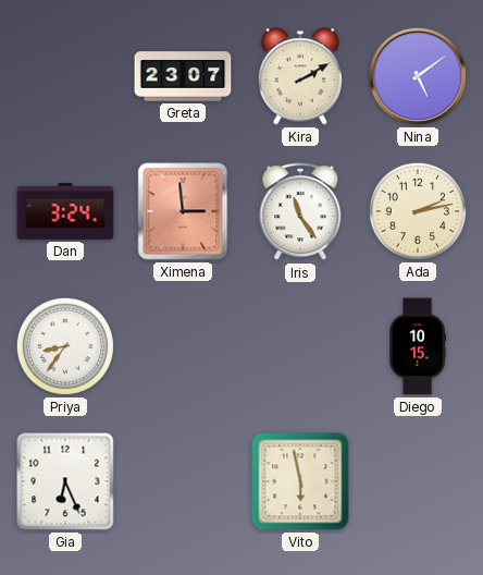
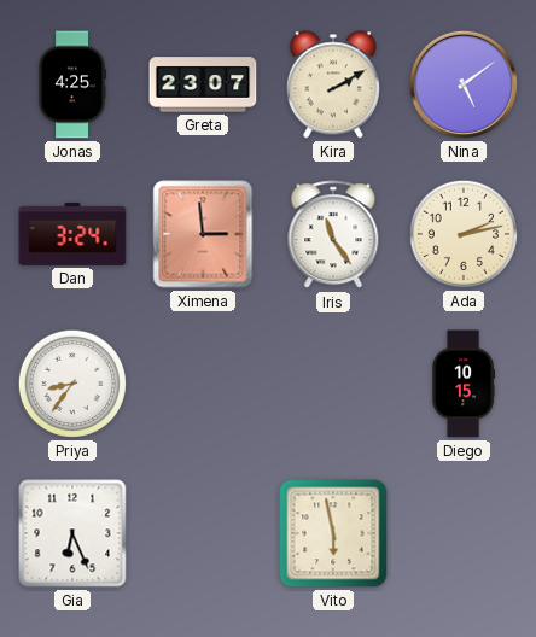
Jonas: none -> 4:25 (72, 84)
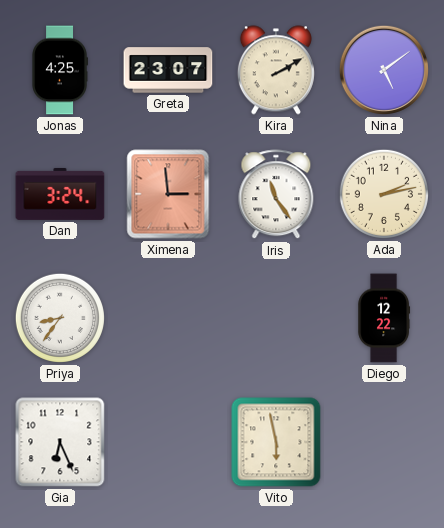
Diego: 10:15 -> 12:22 (384, 318)
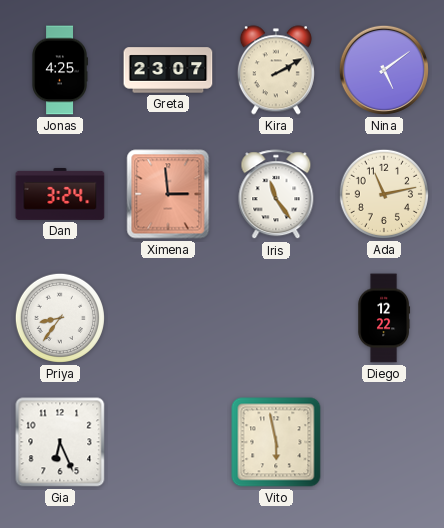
Ada: 2:13 -> 11:13 (384, 194)
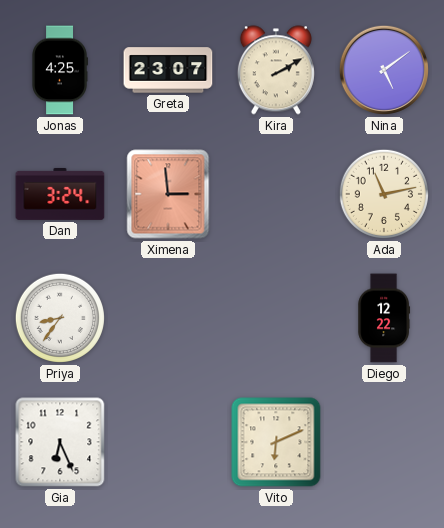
Iris: 11:24 -> none (276, 195)
Vito: 5:58 -> 6:11 (276, 442)
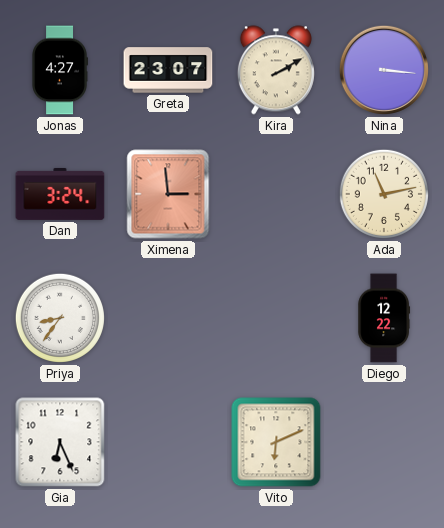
Jonas: 4:25 -> 4:27 (60, 70)
Nina: 5:09 -> 3:16 (384, 70)
